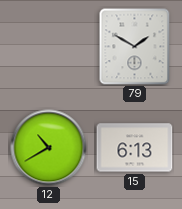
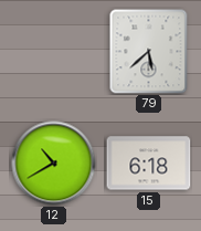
79: 1:50 -> 5:38 (149, 52)
15: 6:13 -> 6:18 (149, 164)
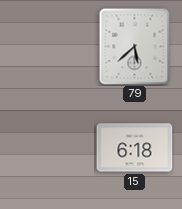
12: 10:40 -> none (54, 164)
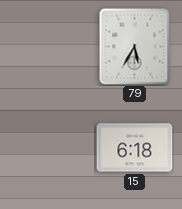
79: 5:38 -> 5:35 (135, 47)
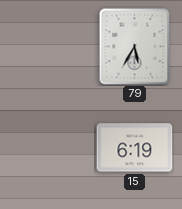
15: 6:18 -> 6:19 (135, 148)
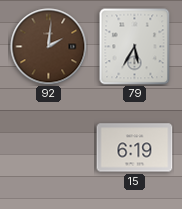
92: none -> 2:01 (49, 47)
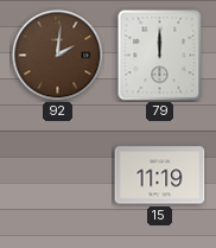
79: 5:35 -> 12:00 (160, 56)
15: 6:19 -> 11:19 (160, 176)
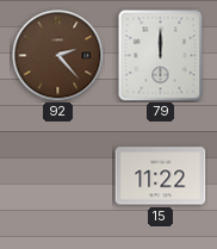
92: 2:01 -> 2:23 (58, 56)
15: 11:19 -> 11:22 (161, 176)
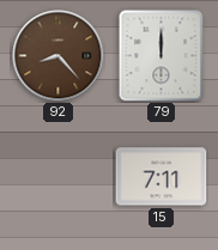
92: 2:23 -> 8:23 (59, 56)
15: 11:22 -> 7:11 (162, 177)
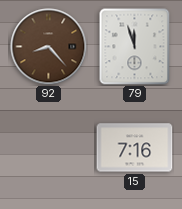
79: 12:00 -> 11:57 (135, 47)
15: 7:11 -> 7:16 (135, 148)
